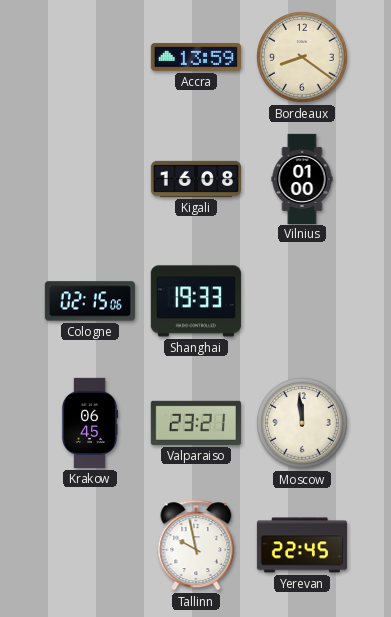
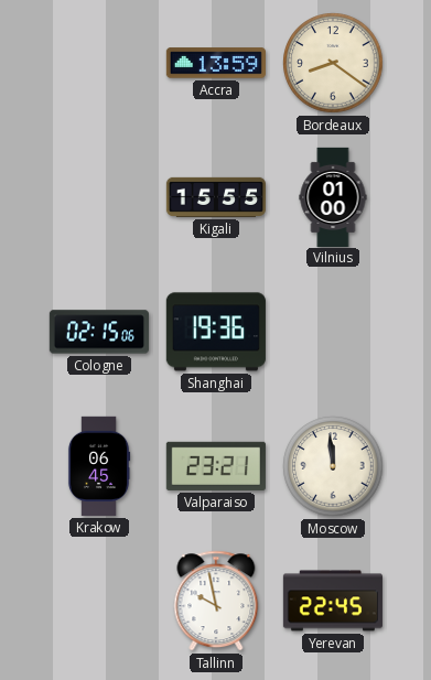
Kigali: 16:08 -> 15:55 (216, 197)
Shanghai: 19:33 -> 19:36 (216, 332)
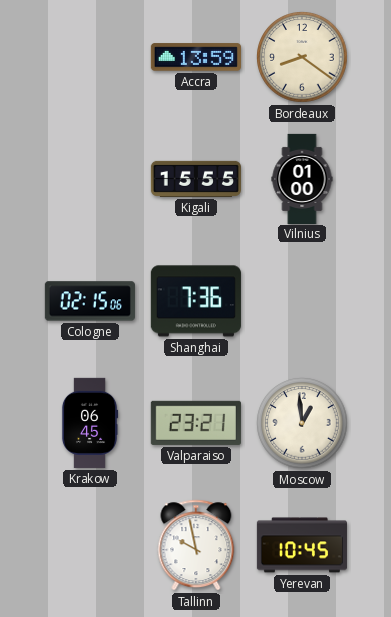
Shanghai: 19:36 -> 7:36 (196, 301)
Moscow: 11:59 -> 12:59 (302, 423)
Yerevan: 22:45 -> 10:45 (302, 545)
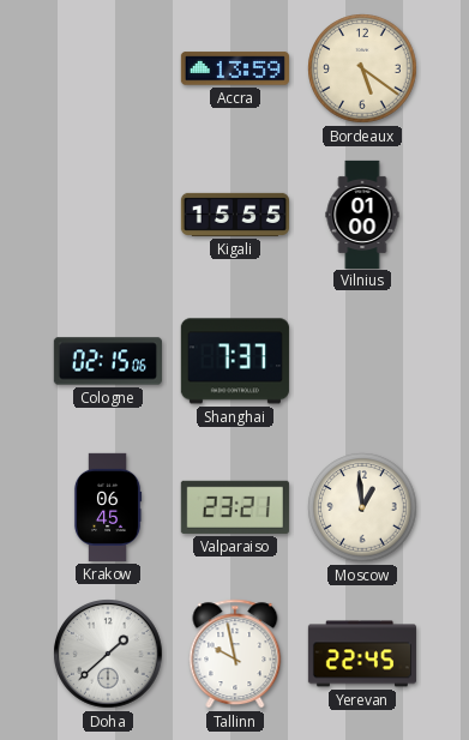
Bordeaux: 8:21 -> 5:21 (362, 68)
Shanghai: 7:36 -> 7:37 (235, 361)
Doha: none -> 1:38 (108, 654)
Yerevan: 10:45 -> 22:45 (362, 654)
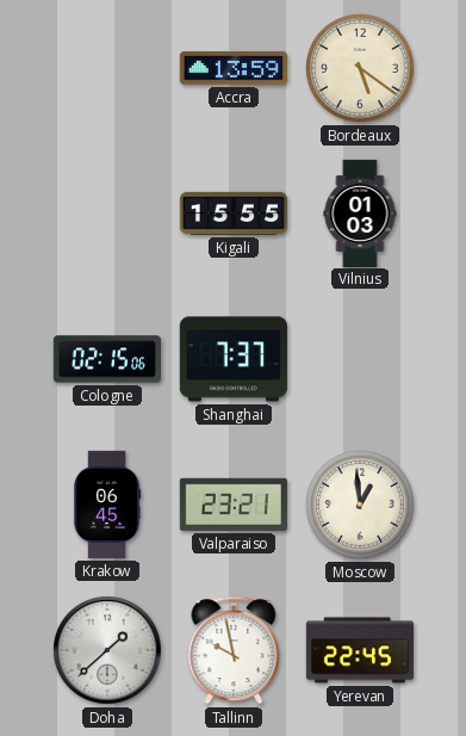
Vilnius: 01:00 -> 01:03 (360, 212)
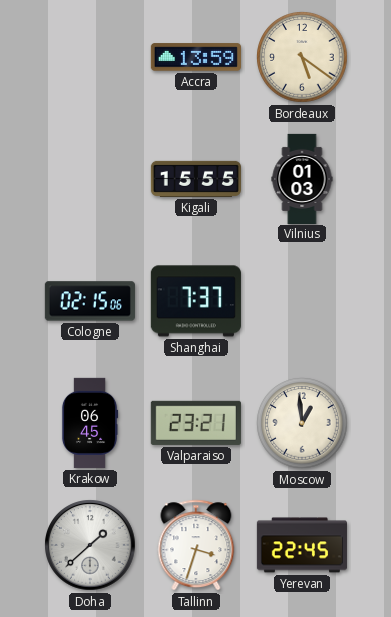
Tallinn: 9:58 -> 3:33 (196, 545)
